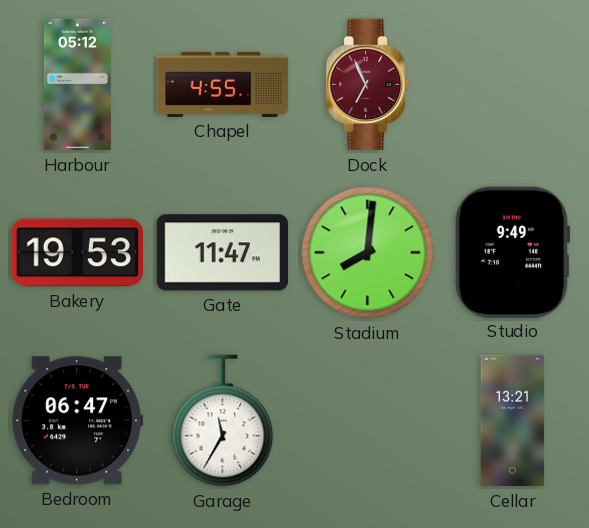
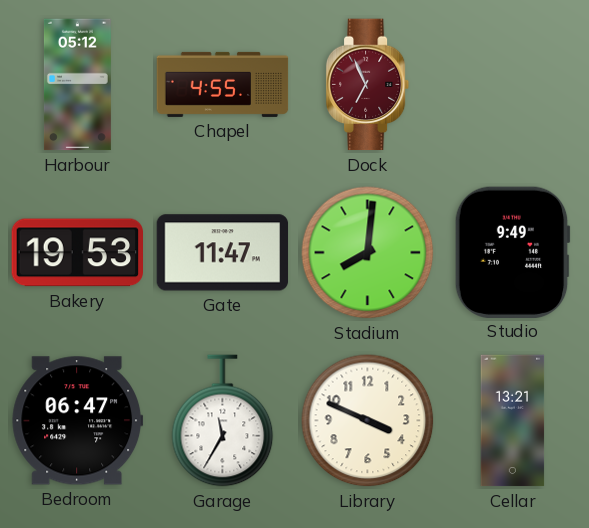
Library: none -> 3:49 (368, 421)
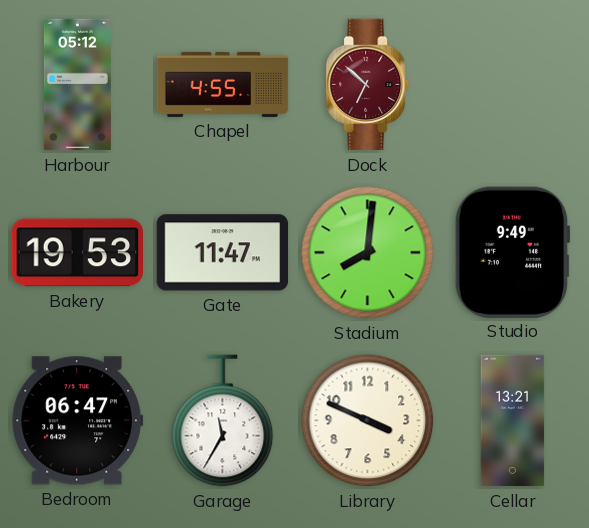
Dock: 6:56 -> 6:52 (368, 85)
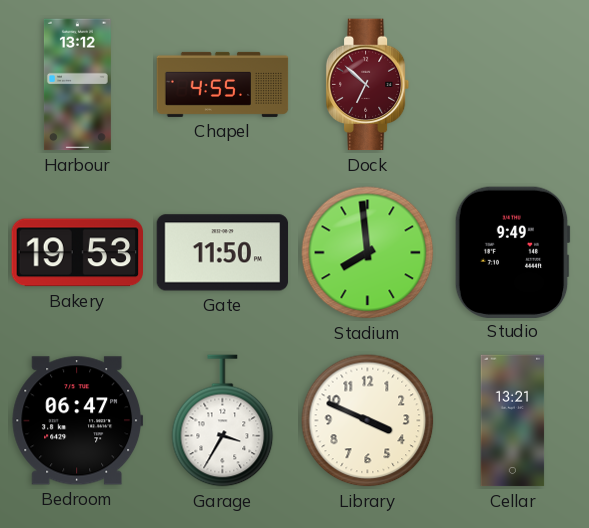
Harbour: 05:12 -> 13:12 (77, 85)
Gate: 11:47 -> 11:50 (223, 253)
Stadium: 8:01 -> 7:59 (368, 253)
Garage: 11:35 -> 3:35 (223, 421)
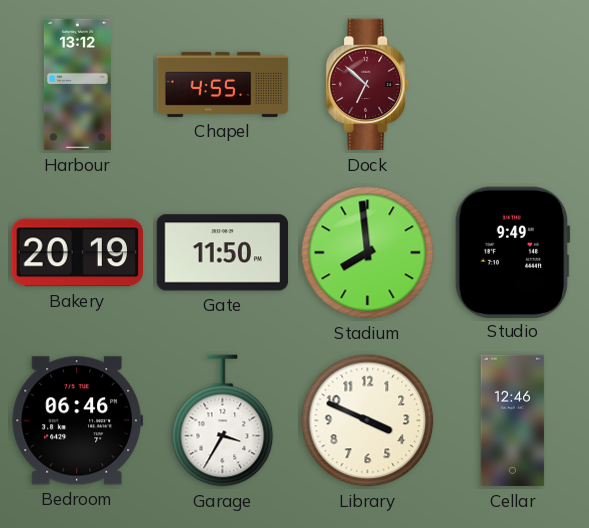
Bakery: 19:53 -> 20:19 (77, 253)
Bedroom: 06:47 -> 06:46 (78, 421)
Cellar: 13:21 -> 12:46 (513, 421)
